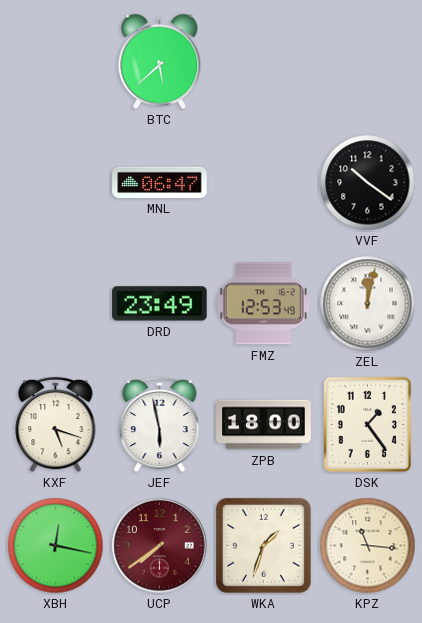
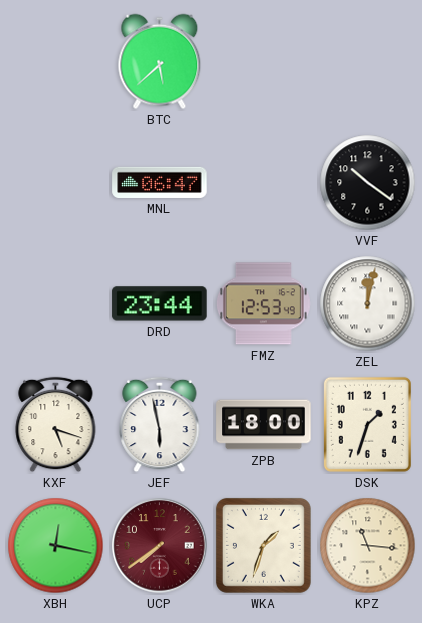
DRD: 23:49 -> 23:44 (160, 304)
DSK: 1:24 -> 1:33 (367, 424)
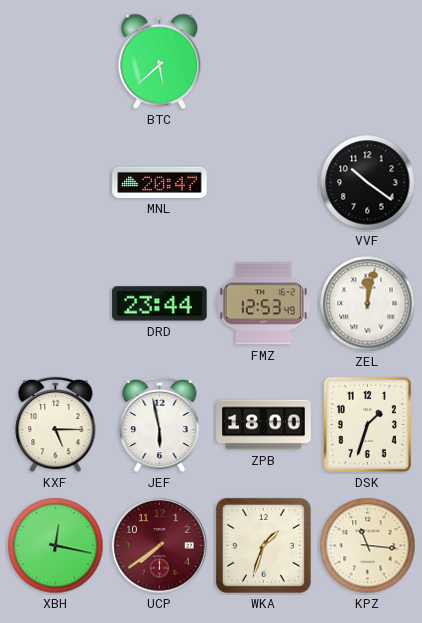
MNL: 06:47 -> 20:47 (160, 182)
KXF: 5:18 -> 5:15 (56, 425)
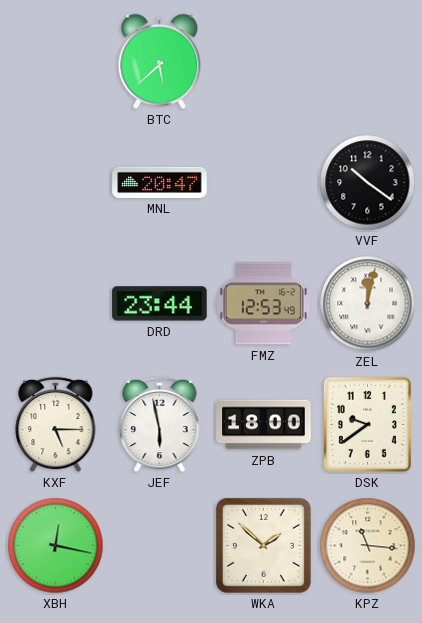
DSK: 1:33 -> 9:39 (367, 424)
UCP: 7:39 -> none (160, 546)
WKA: 1:33 -> 1:52 (263, 545)
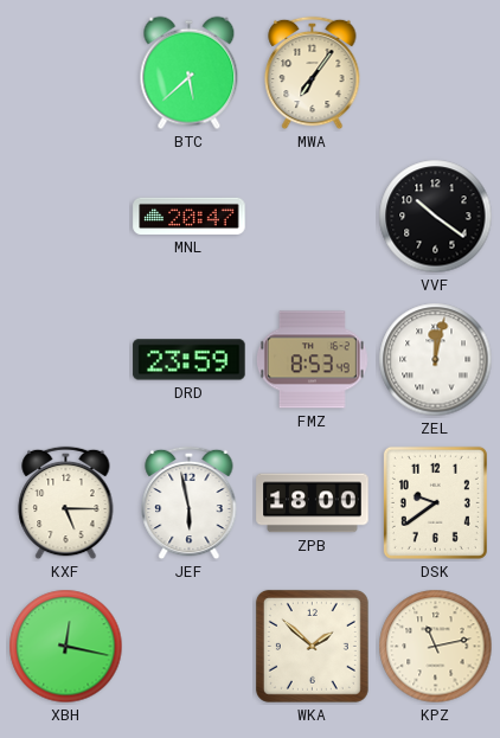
MWA: none -> 7:06 (313, 73)
DRD: 23:44 -> 23:59 (190, 360)
FMZ: 12:53 -> 8:53 (312, 360)
KPZ: 11:16 -> 11:13 (436, 647)
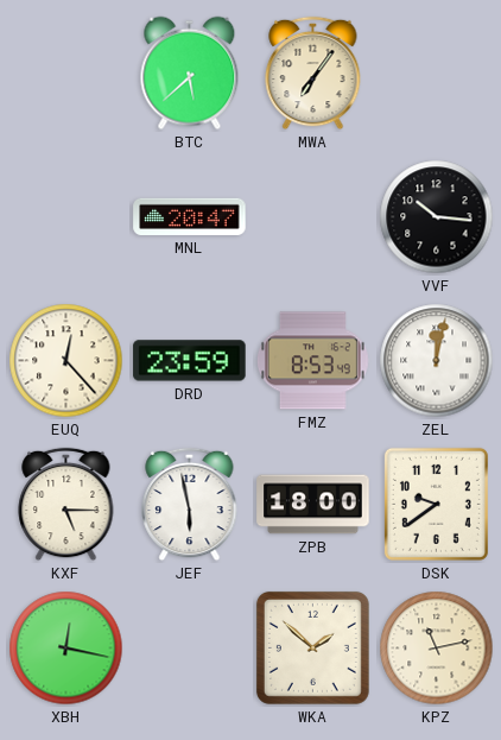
VVF: 10:21 -> 10:16 (437, 217)
EUQ: none -> 12:23 (66, 361)
